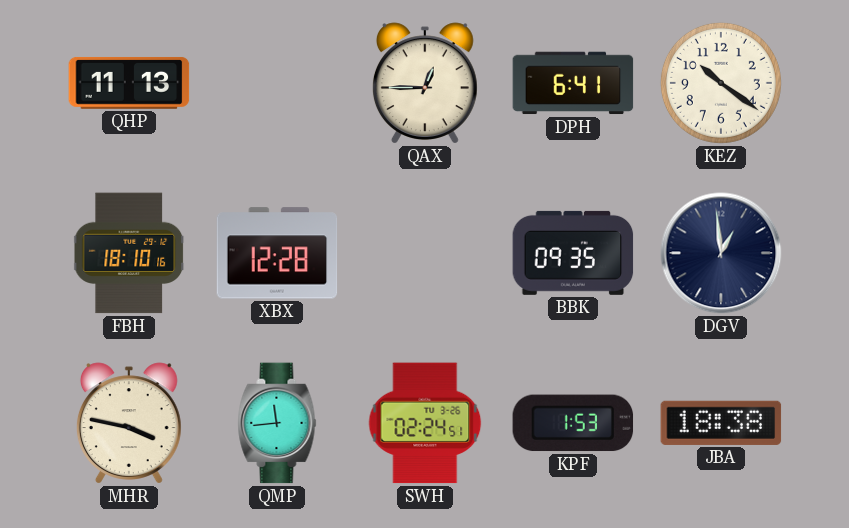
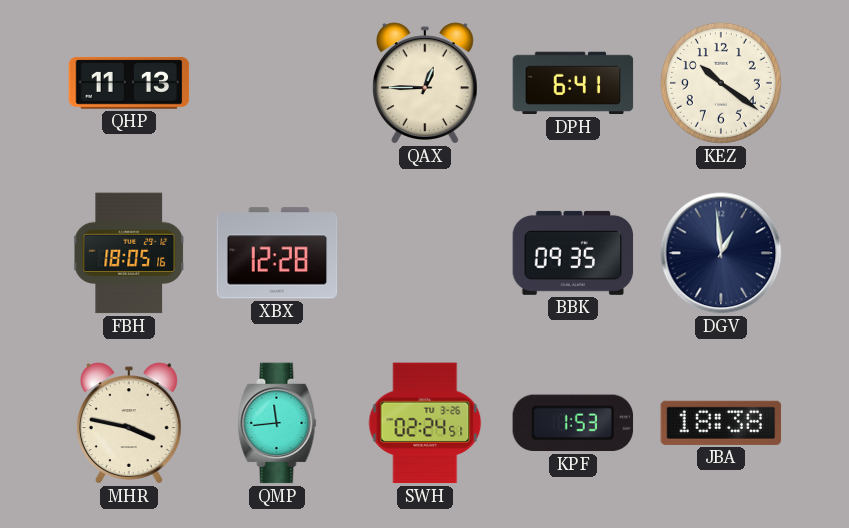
FBH: 18:10 -> 18:05 (130, 253)
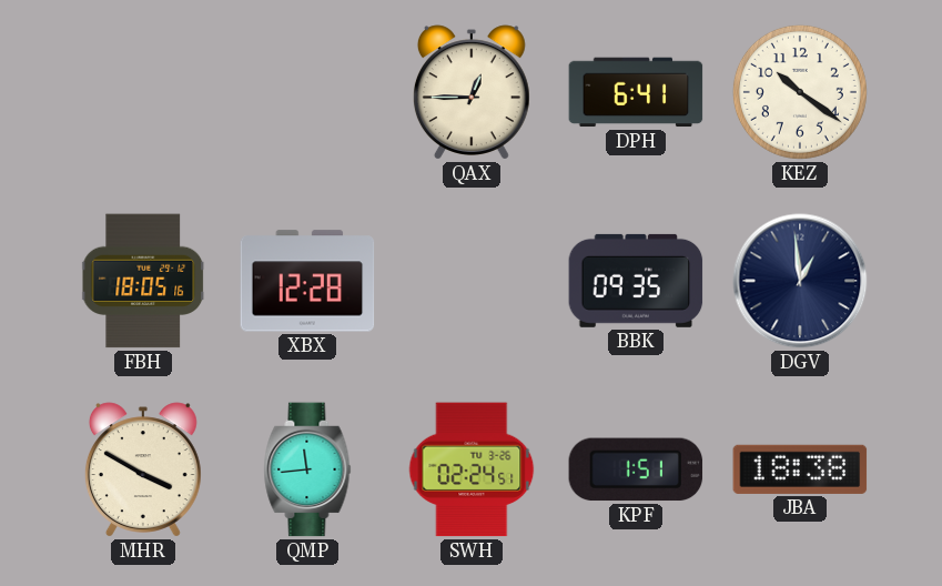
QHP: 11:13 -> none (129, 83)
MHR: 3:47 -> 3:50 (143, 469)
KPF: 1:53 -> 1:51 (636, 469)
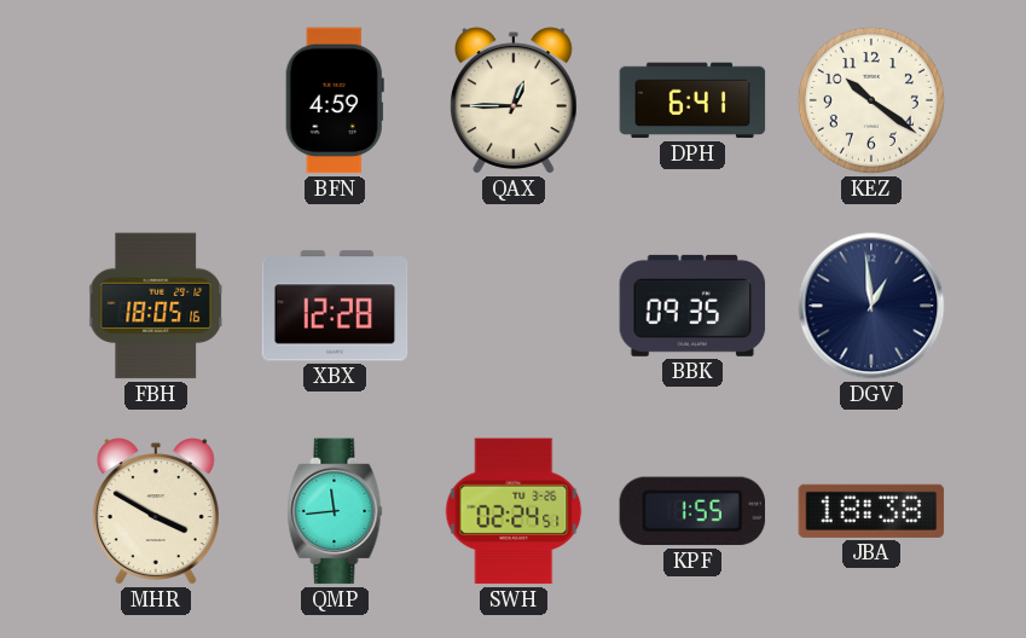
BFN: none -> 4:59 (335, 100)
KPF: 1:51 -> 1:55 (692, 511)
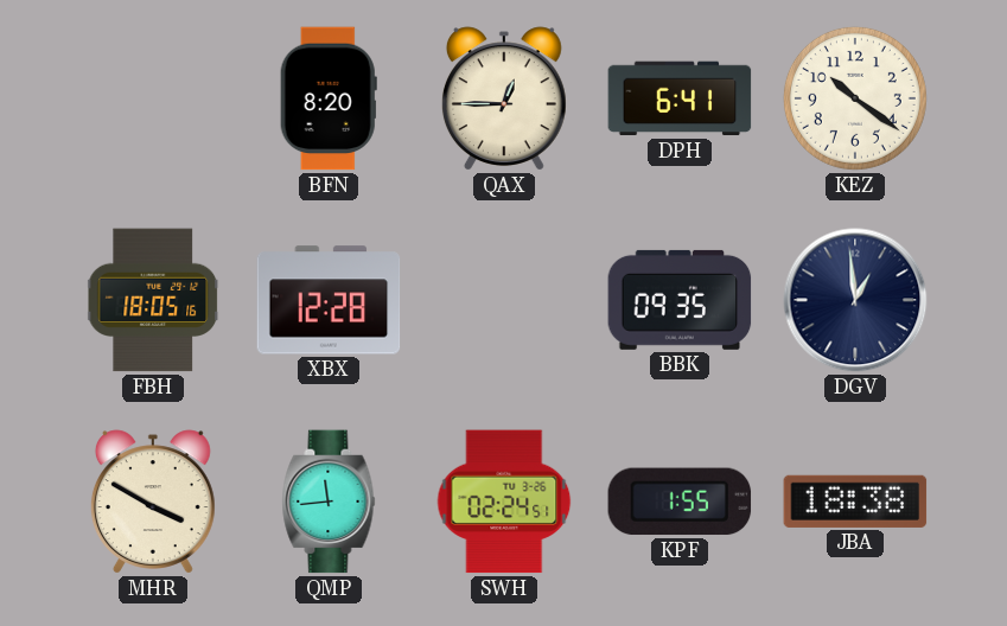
BFN: 4:59 -> 8:20 (329, 98)
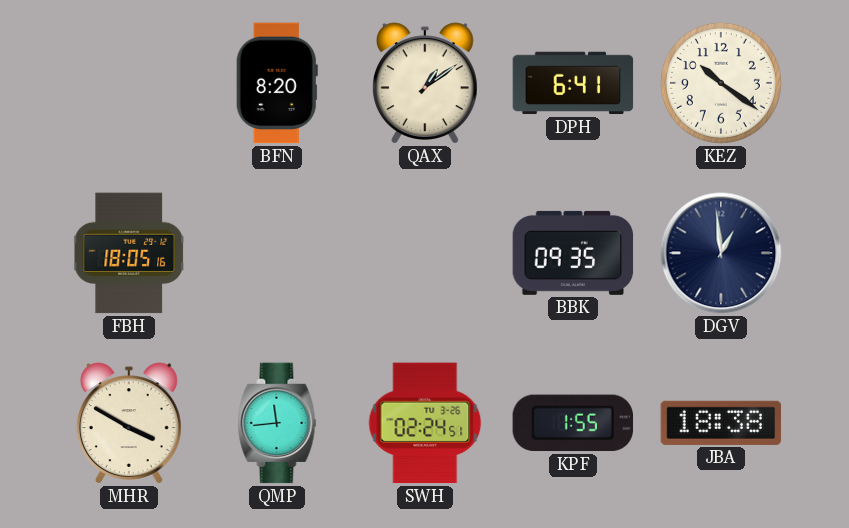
QAX: 12:45 -> 1:09 (425, 83)
XBX: 12:28 -> none (329, 300)
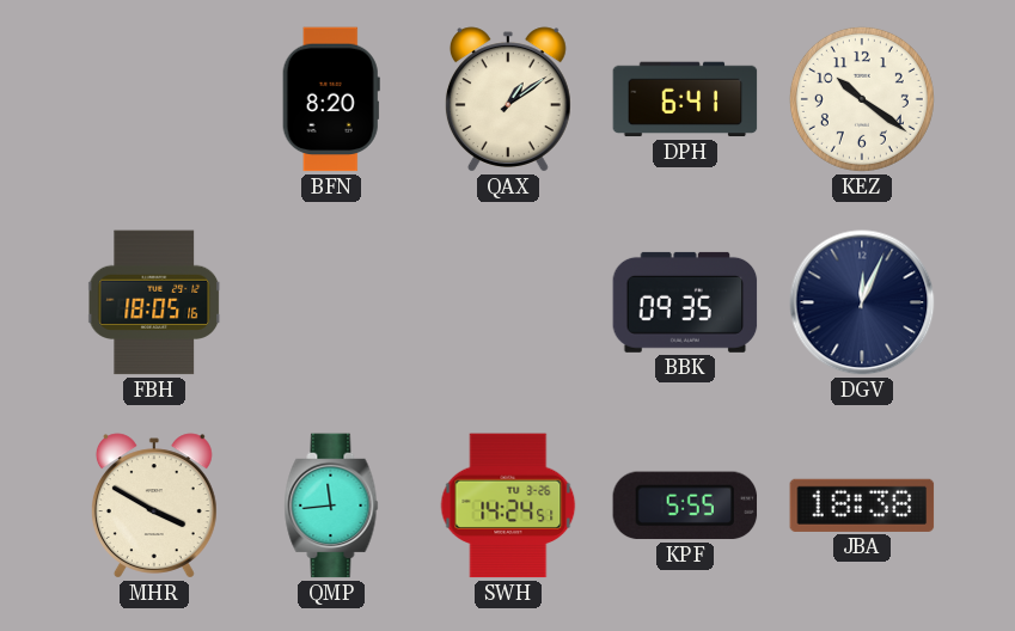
DGV: 12:59 -> 12:04 (862, 302)
SWH: 02:24 -> 14:24 (508, 506)
KPF: 1:55 -> 5:55 (685, 506)
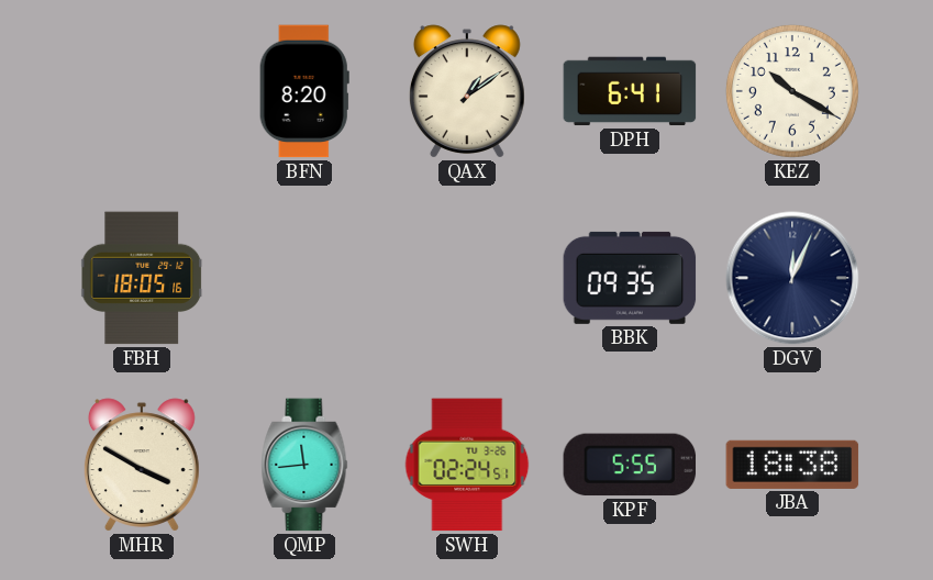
KEZ: 10:21 -> 10:20 (792, 91)
SWH: 14:24 -> 02:24 (467, 465)
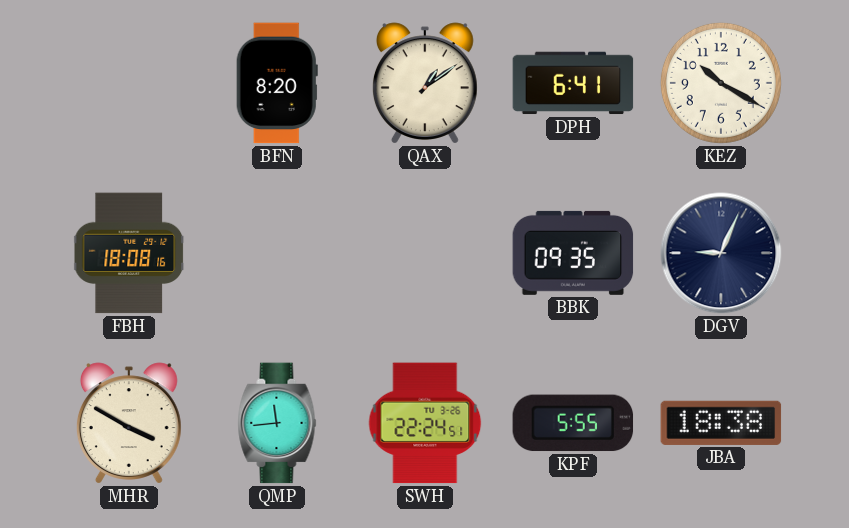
FBH: 18:05 -> 18:08 (130, 253)
DGV: 12:04 -> 9:04 (721, 253)
SWH: 02:24 -> 22:24 (425, 423)
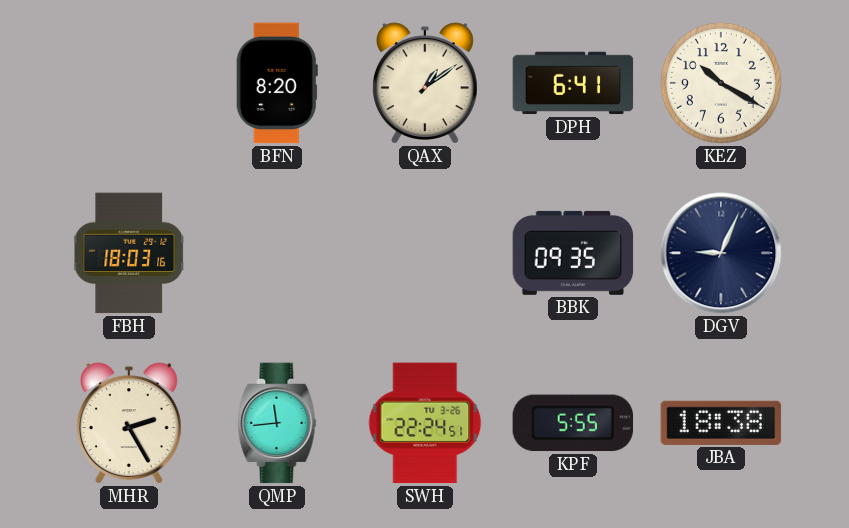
FBH: 18:08 -> 18:03 (130, 253)
MHR: 3:50 -> 2:25 (129, 423)
